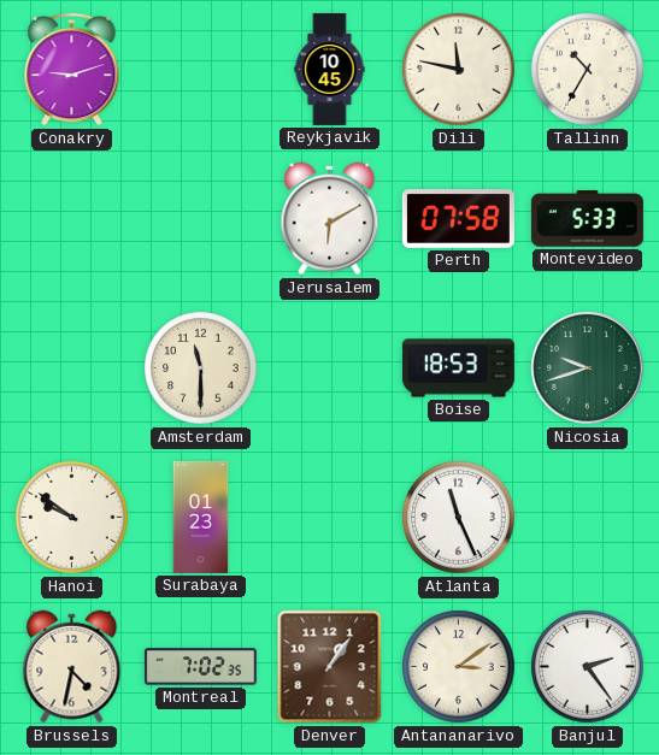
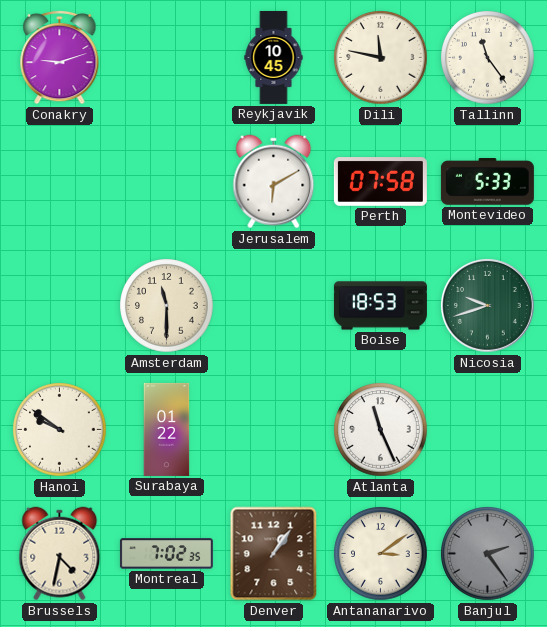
Tallinn: 10:35 -> 11:24 (488, 58)
Surabaya: 01:23 -> 01:22 (167, 429)
Banjul dial: white -> grey (488, 554)
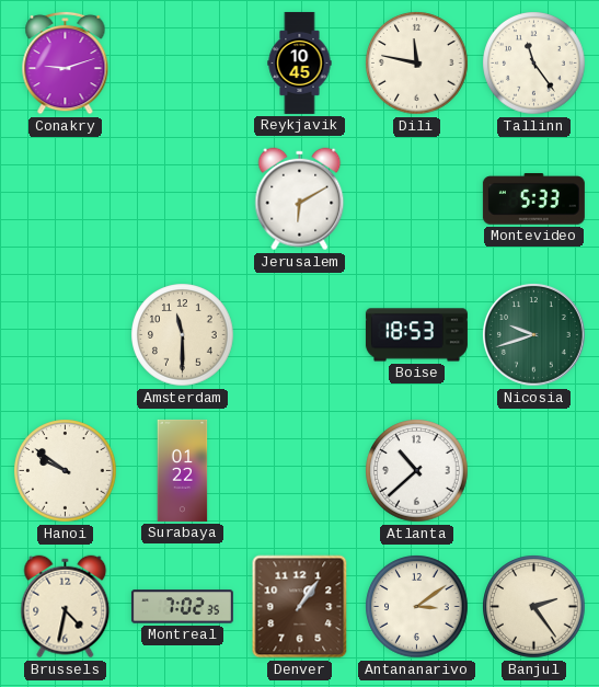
Perth: 07:58 -> none (380, 182)
Atlanta: 11:26 -> 10:38 (417, 471)
Banjul dial: grey -> cream (534, 607)
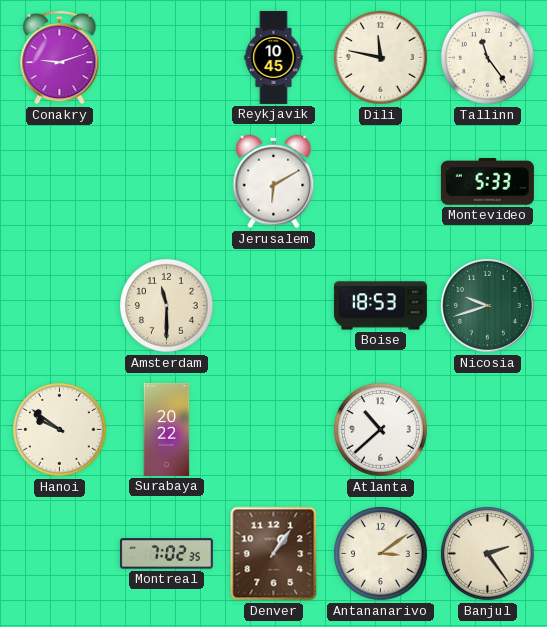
Surabaya: 01:22 -> 20:22 (167, 429)
Brussels: 4:32 -> none (66, 607)
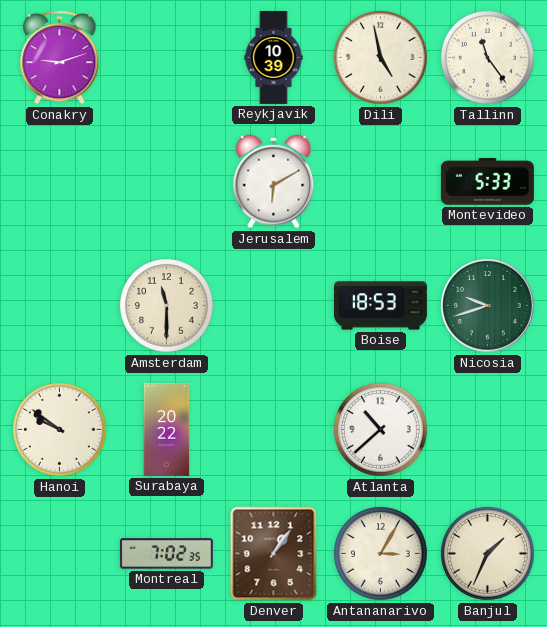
Reykjavik: 10:45 -> 10:39 (274, 57)
Dili: 11:47 -> 4:58 (381, 58)
Antananarivo: 3:09 -> 3:05 (381, 554)
Banjul: 2:24 -> 1:34 (488, 554)
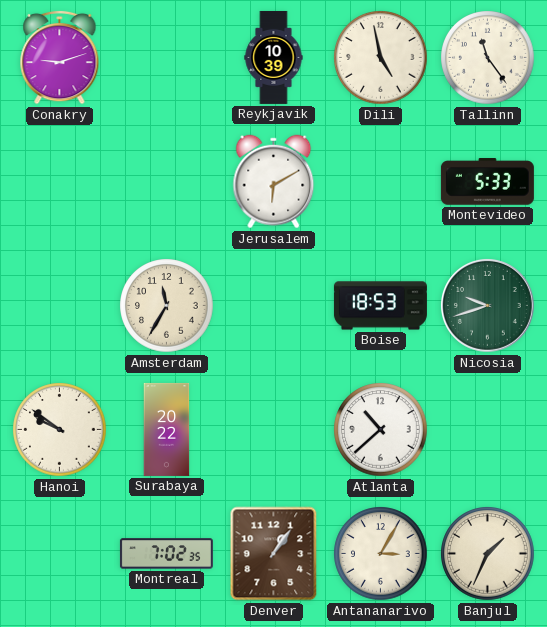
Amsterdam: 11:30 -> 11:35 (167, 306)
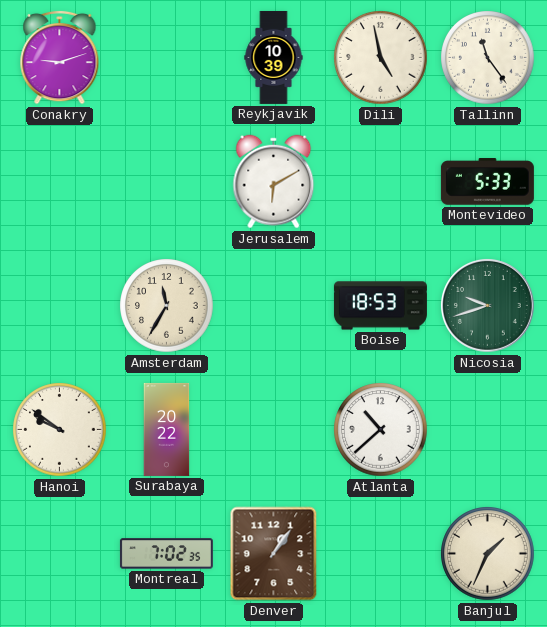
Antananarivo: 3:05 -> none (381, 554)
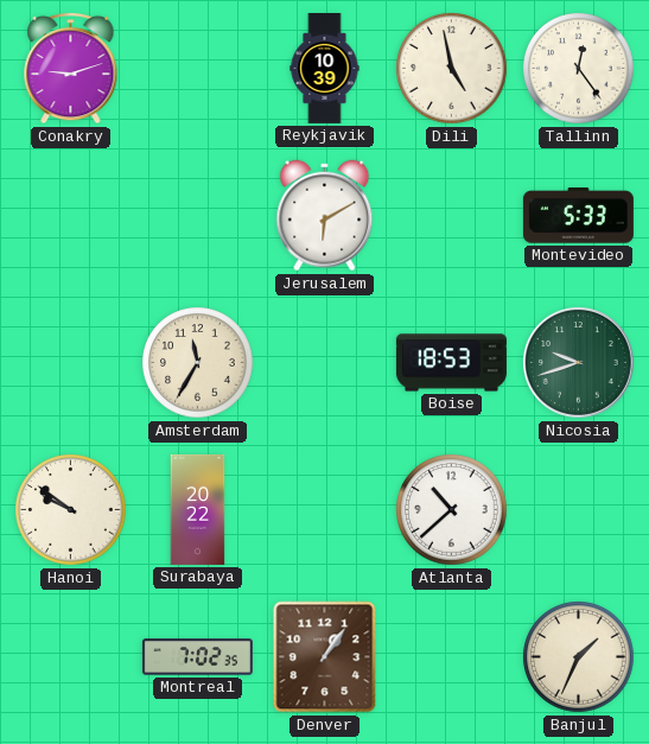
Tallinn: 11:24 -> 12:24 (579, 69)
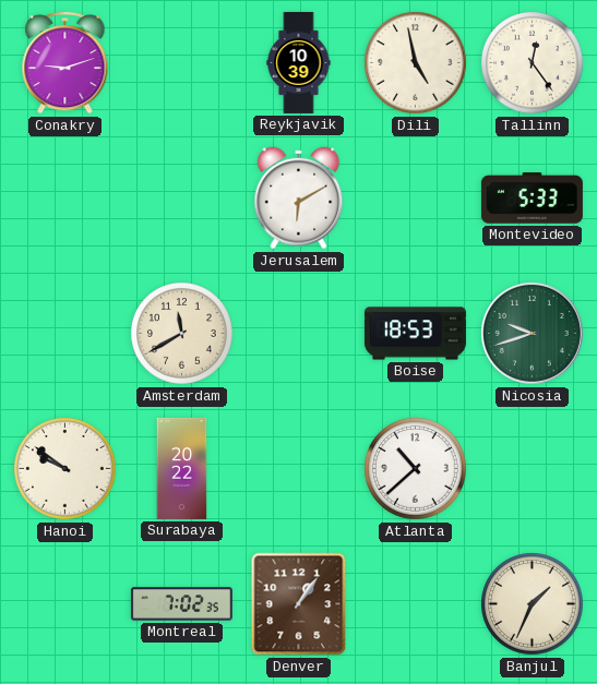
Amsterdam: 11:35 -> 11:40 (182, 334)
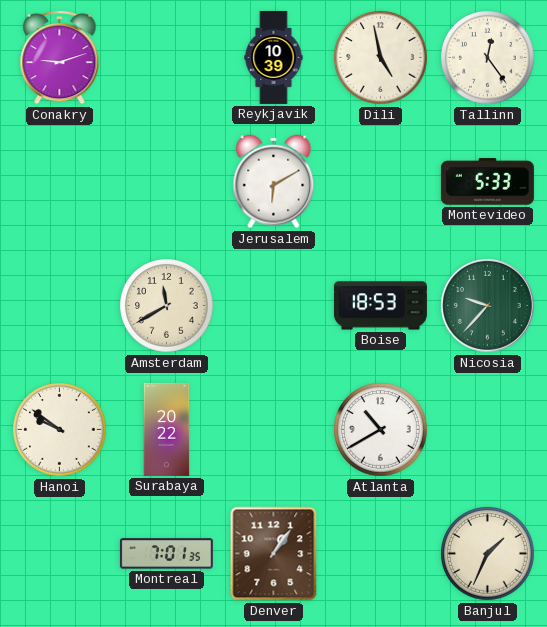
Nicosia: 9:42 -> 9:37 (487, 305)
Atlanta: 10:38 -> 10:40 (381, 430)
Montreal: 7:02 -> 7:01 (166, 554)
